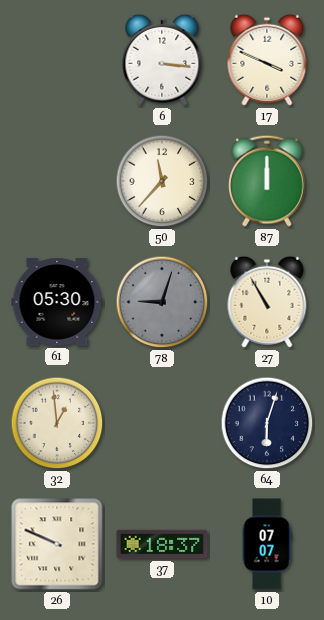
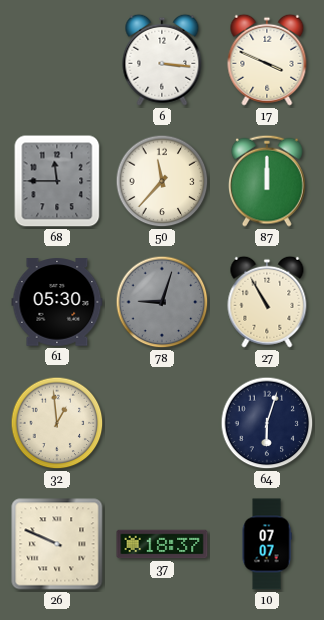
68: none -> 11:45 (57, 181)
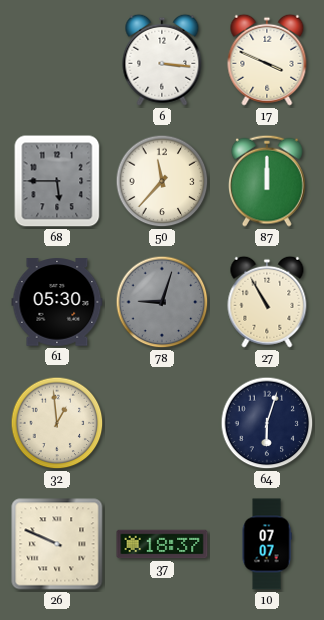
68: 11:45 -> 5:45 (57, 181)
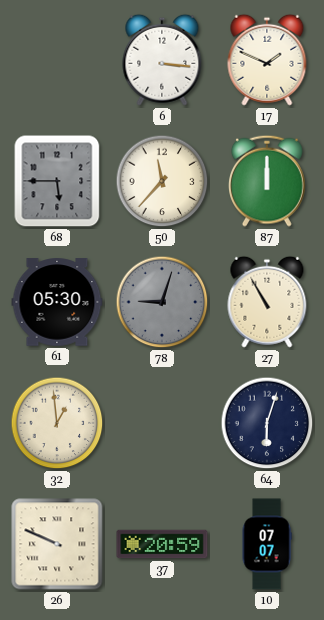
17: 3:49 -> 1:49 (267, 60)
37: 18:37 -> 20:59 (162, 544)
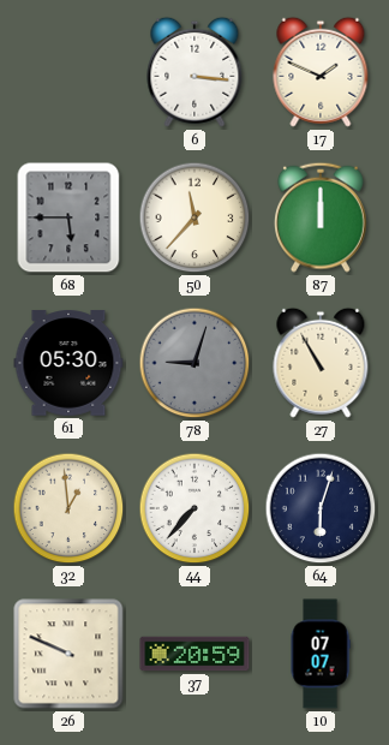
44: none -> 7:37 (194, 508)
